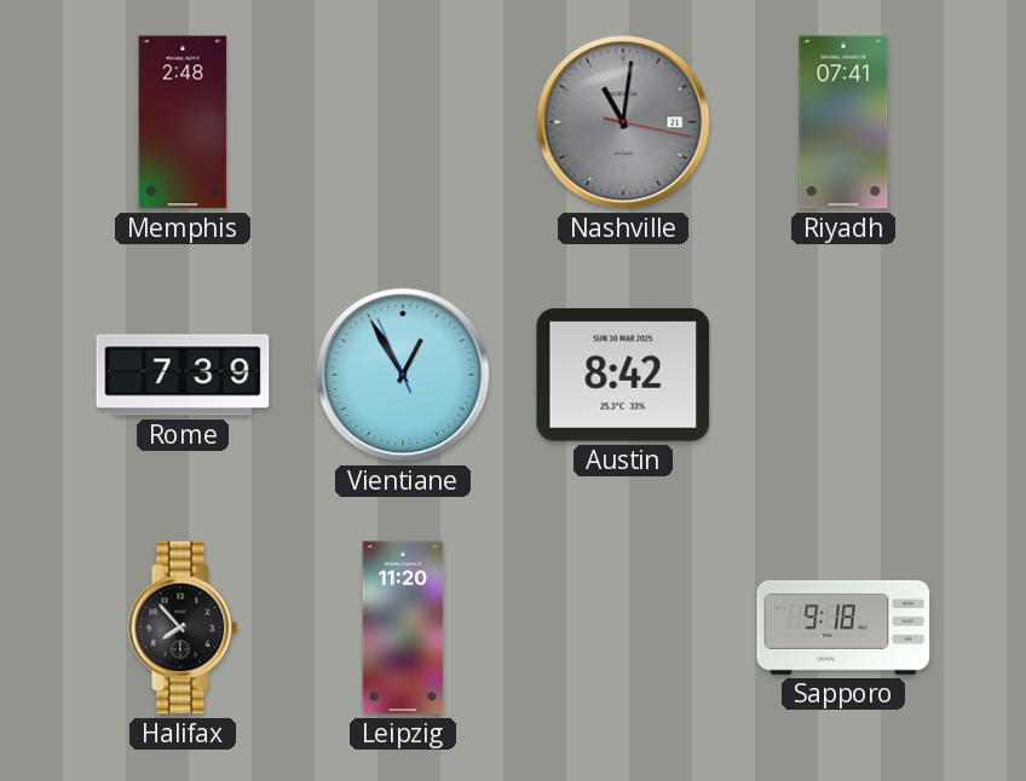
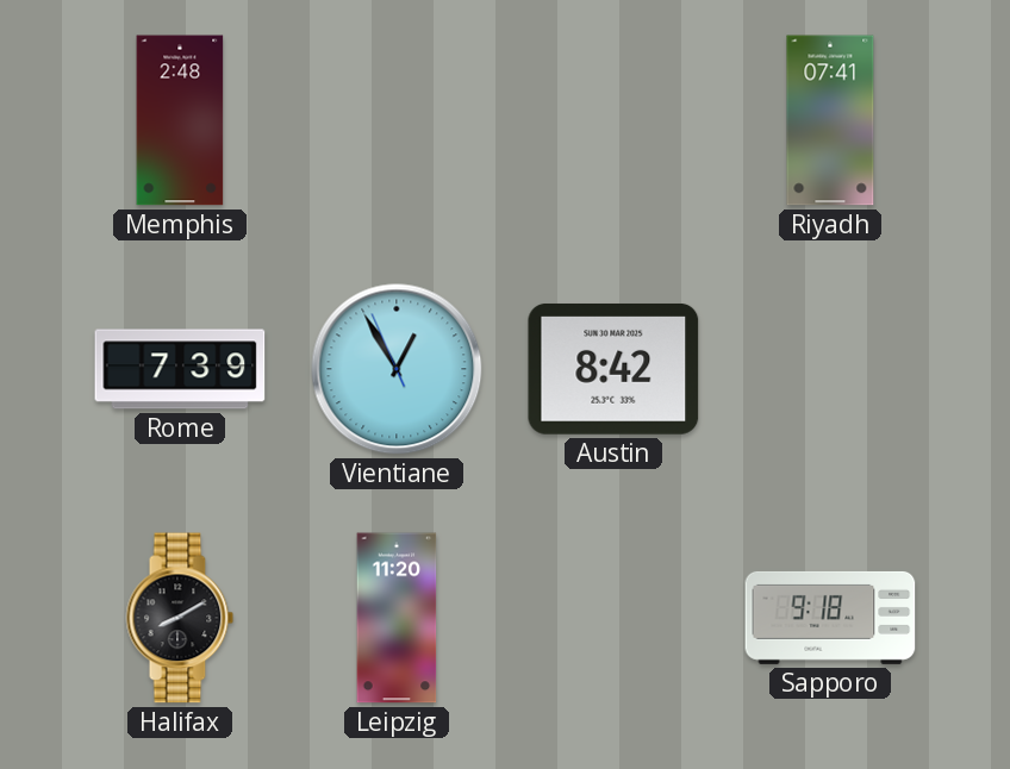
Nashville: 11:01 -> none (623, 122)
Halifax: 7:53 -> 8:10 (180, 618)
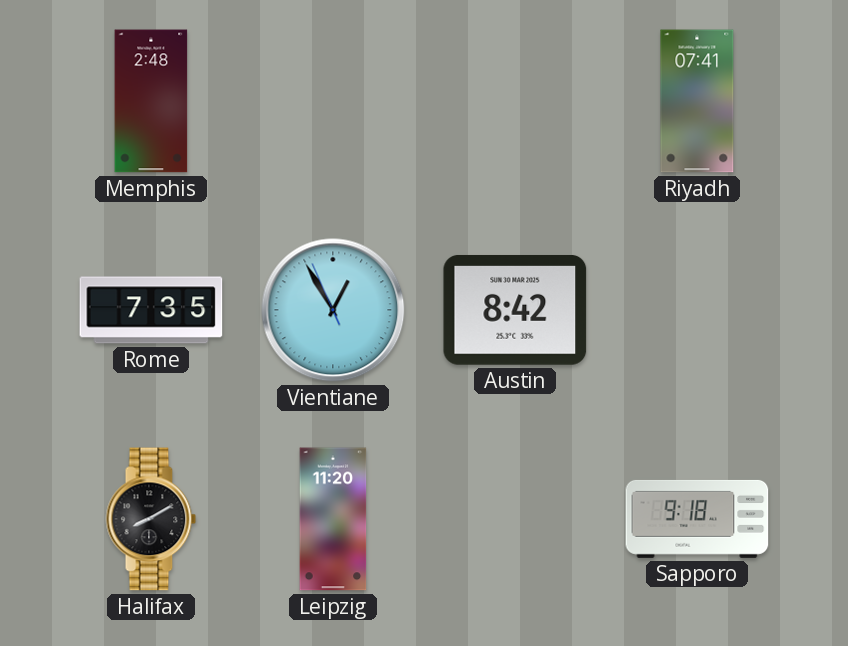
Rome: 7:39 -> 7:35 (151, 310)
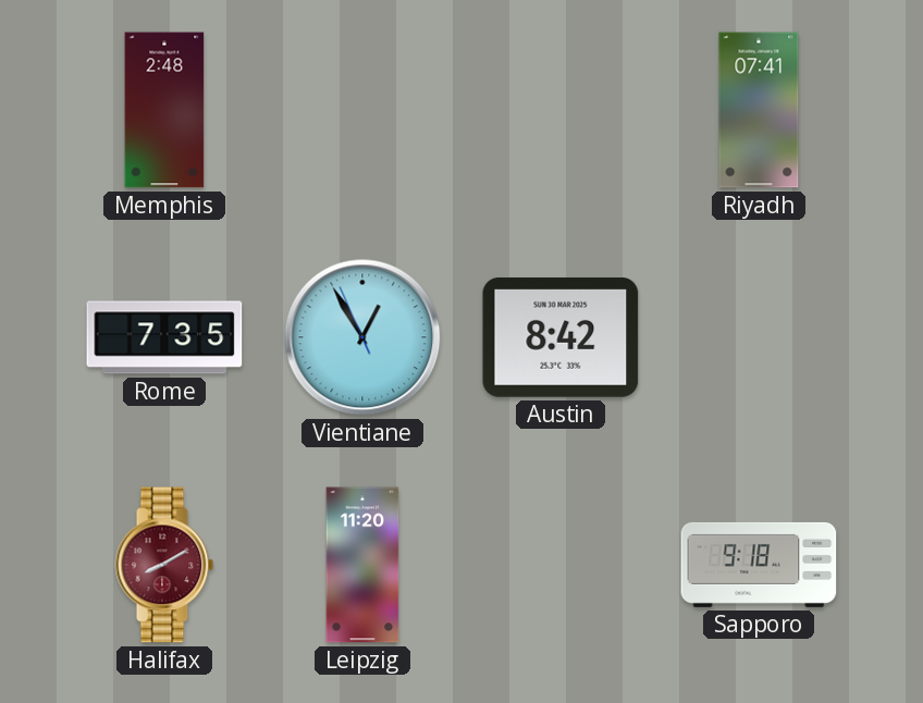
Halifax dial: black -> burgundy (164, 565)
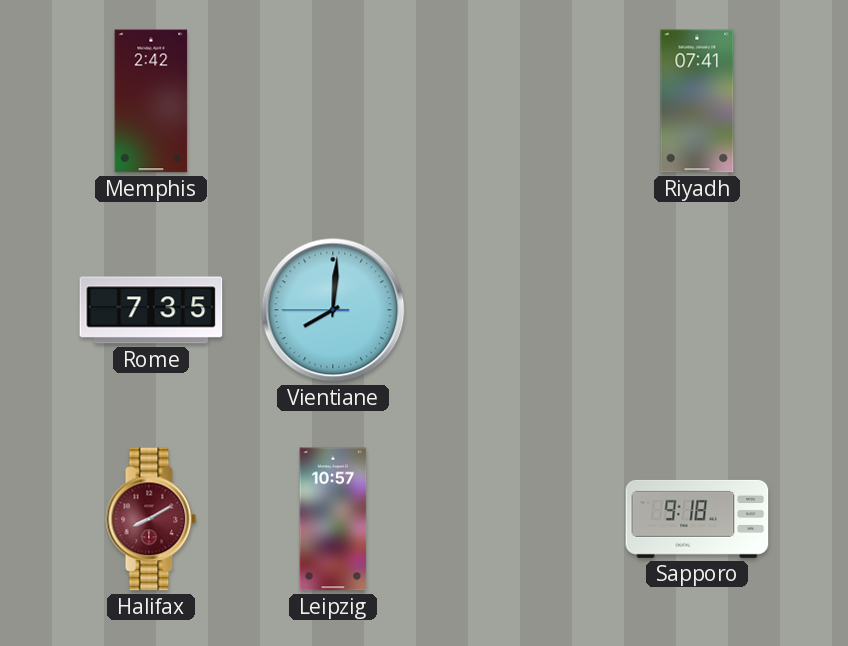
Memphis: 2:48 -> 2:42 (151, 101)
Vientiane: 12:54 -> 8:00 (333, 310)
Austin: 8:42 -> none (561, 337)
Leipzig: 11:20 -> 10:57 (333, 519)
